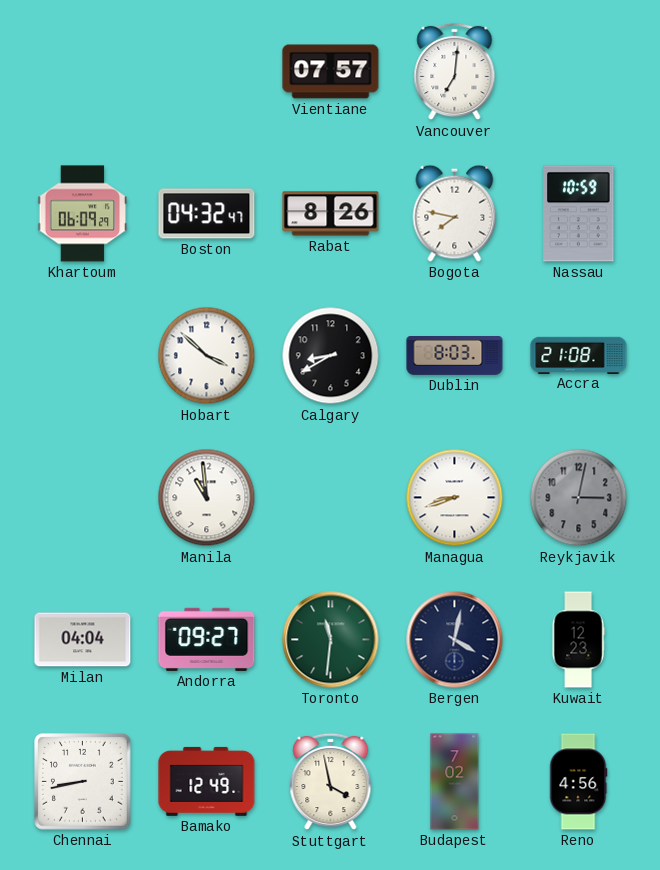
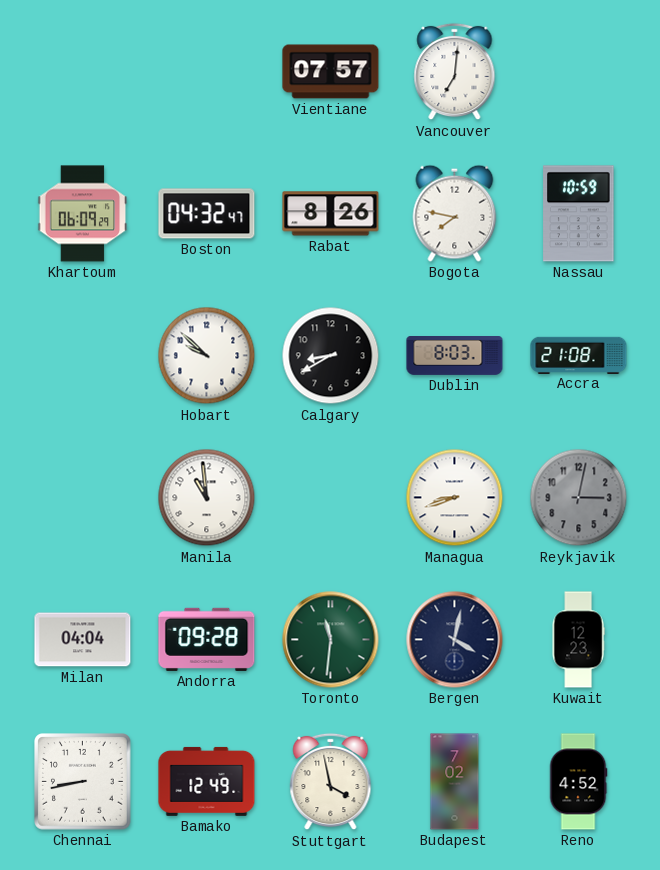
Hobart: 3:52 -> 9:52 (207, 356)
Andorra: 09:27 -> 09:28 (207, 639)
Reno: 4:56 -> 4:52 (578, 782)
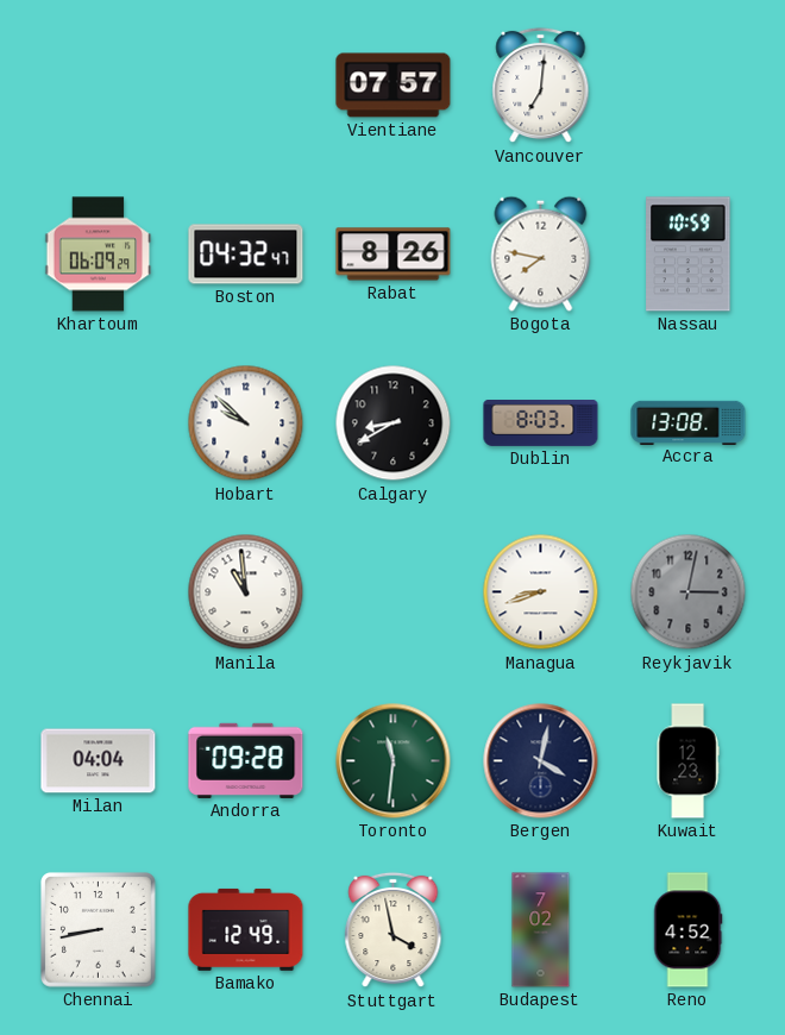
Accra: 21:08 -> 13:08 (689, 422)
